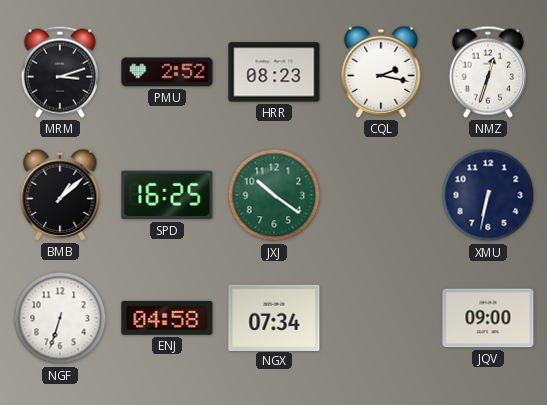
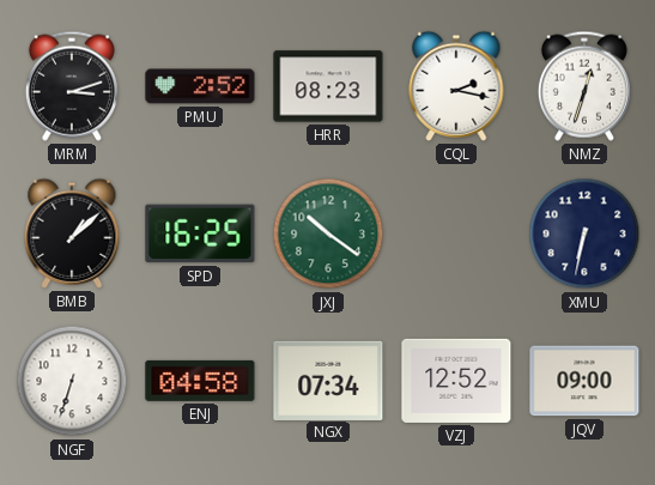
VZJ: none -> 12:52 (456, 381)
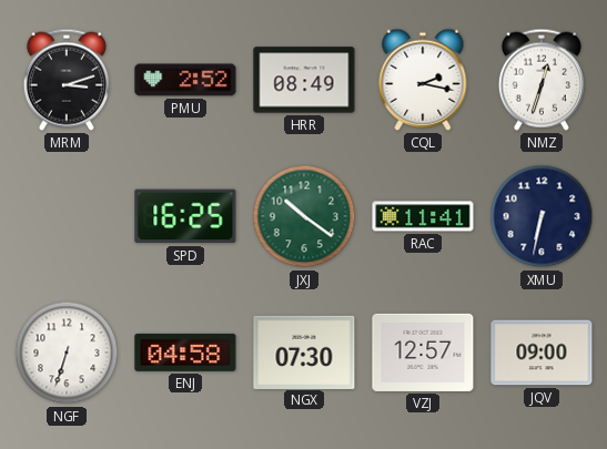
HRR: 08:23 -> 08:49 (304, 80)
BMB: 1:08 -> none (72, 234)
RAC: none -> 11:41 (423, 216)
NGX: 07:34 -> 07:30 (304, 351)
VZJ: 12:52 -> 12:57 (423, 353)
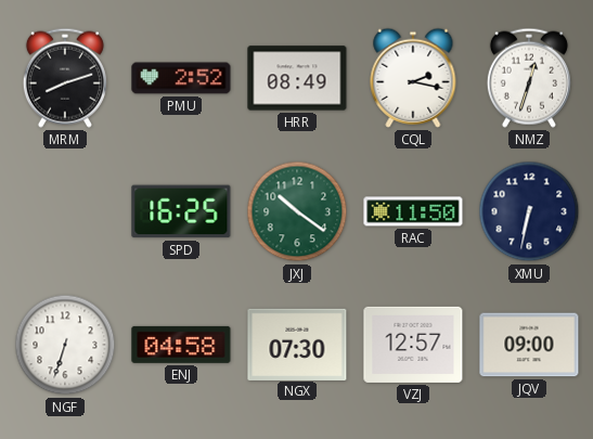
MRM: 3:12 -> 8:12 (65, 78)
RAC: 11:41 -> 11:50 (413, 211)
